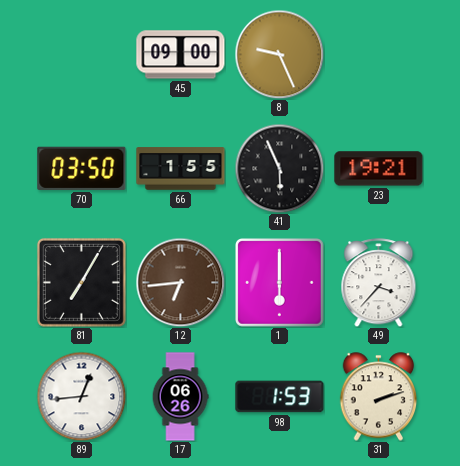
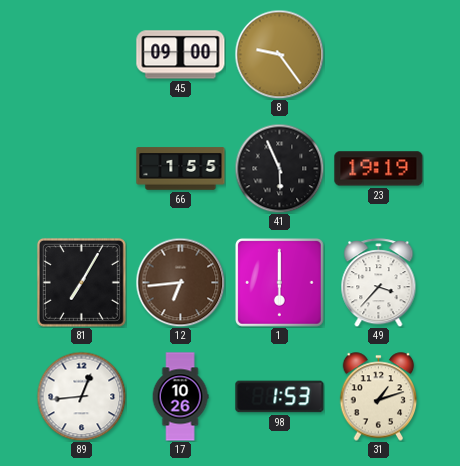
8: 9:26 -> 9:24 (279, 54)
70: 03:50 -> none (82, 168)
23: 19:21 -> 19:19 (379, 169)
17: 06:26 -> 10:26 (180, 397)
31: 2:12 -> 1:12 (379, 397)
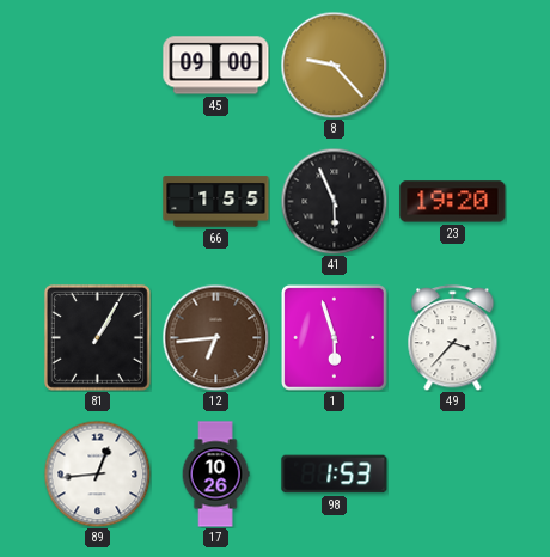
8: 9:24 -> 9:23 (334, 65)
23: 19:19 -> 19:20 (453, 202)
81: 7:05 -> 1:05 (97, 337)
1: 6:00 -> 5:57 (335, 338)
31: 1:12 -> none (379, 397)
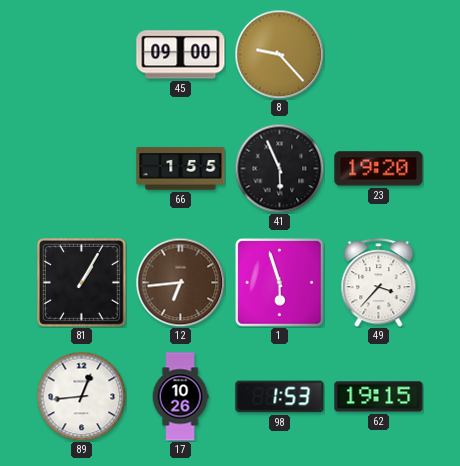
62: none -> 19:15 (379, 397)
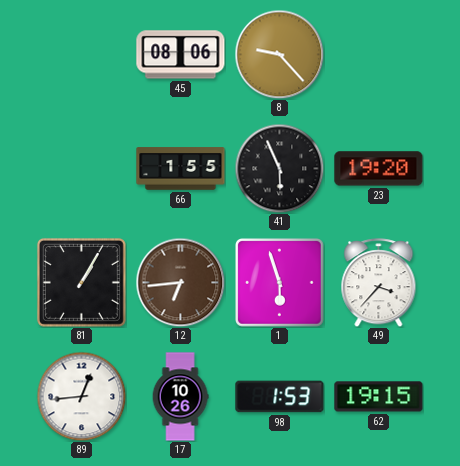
45: 09:00 -> 08:06 (181, 55)
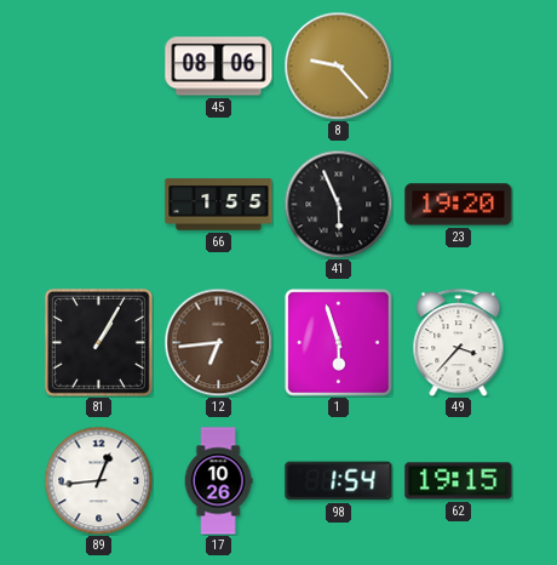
98: 1:53 -> 1:54 (339, 481)
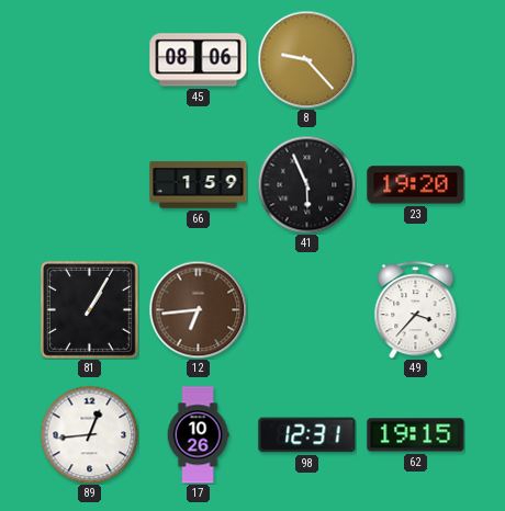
66: 1:55 -> 1:59 (199, 185)
1: 5:57 -> none (339, 343)
98: 1:54 -> 12:31 (307, 435)
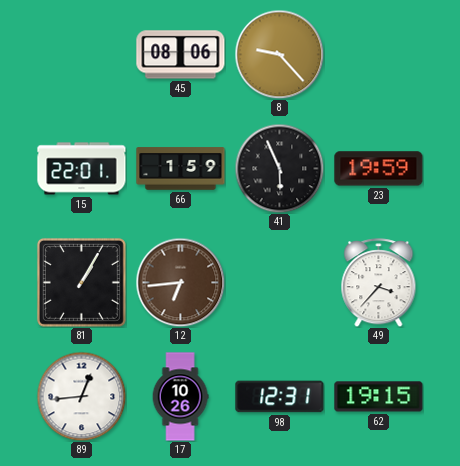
15: none -> 22:01 (82, 169)
23: 19:20 -> 19:59 (379, 169)
